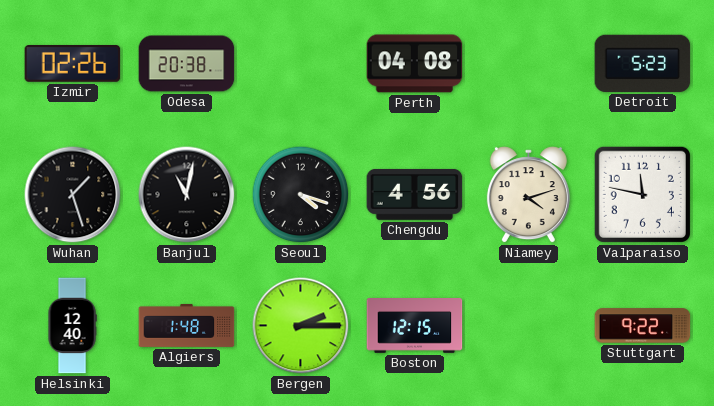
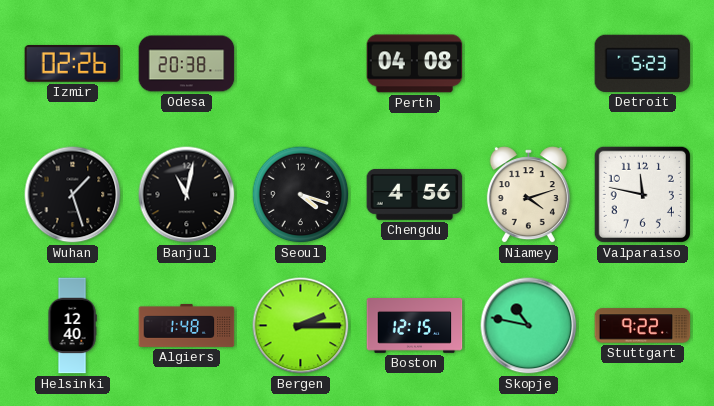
Skopje: none -> 10:47 (529, 326)
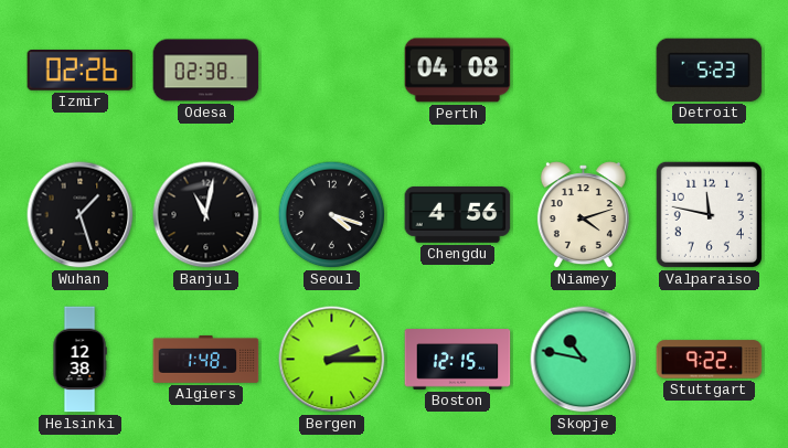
Odesa: 20:38 -> 02:38 (206, 71)
Helsinki: 12:40 -> 12:38 (79, 360)
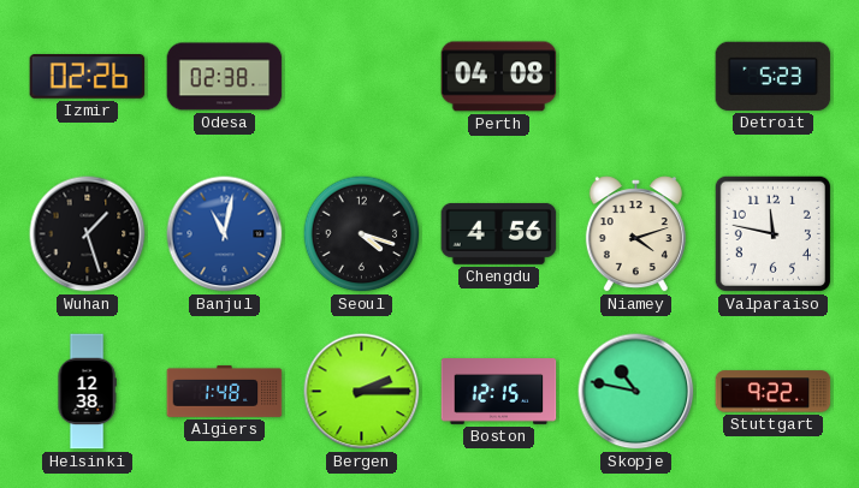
Banjul dial: black -> blue (225, 234)
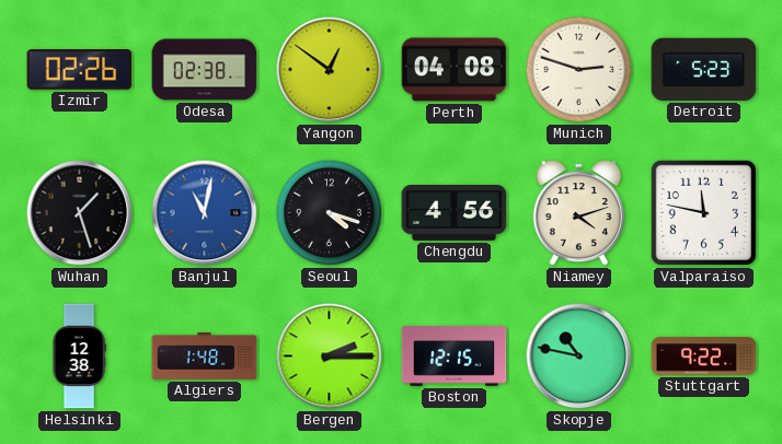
Yangon: none -> 12:51 (330, 70)
Munich: none -> 2:48 (579, 70)
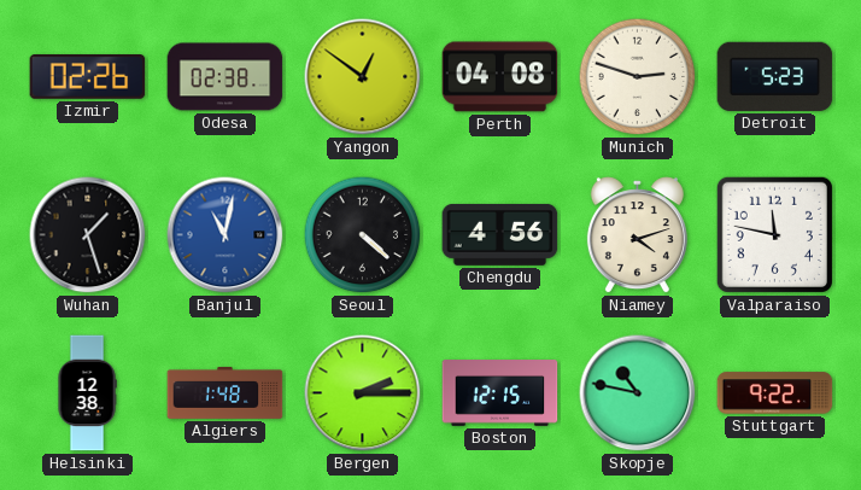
Seoul: 4:18 -> 4:22 (363, 235)
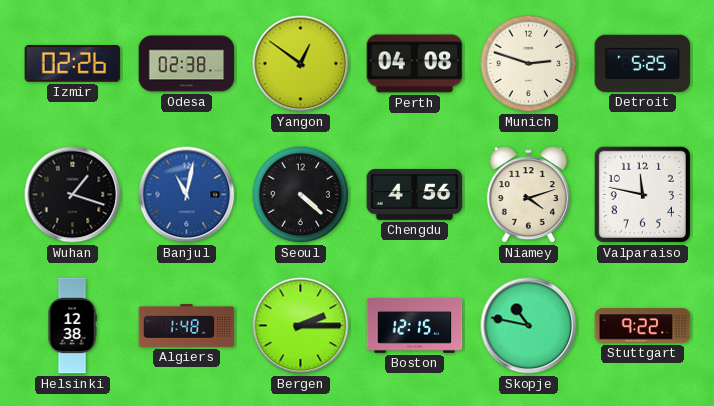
Detroit: 5:23 -> 5:25 (643, 63)
Wuhan: 1:27 -> 1:18 (73, 195)
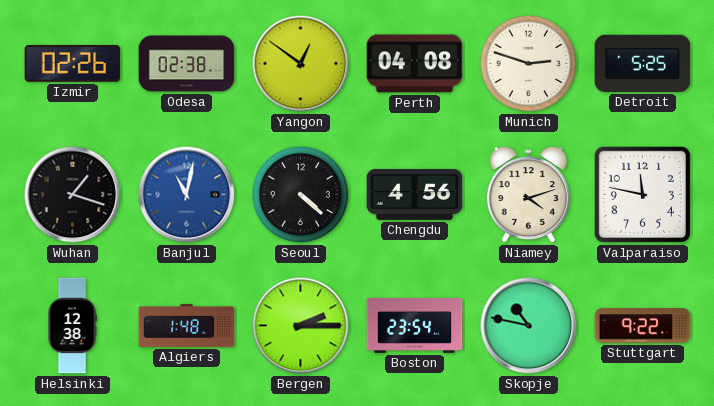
Boston: 12:15 -> 23:54 (415, 326)
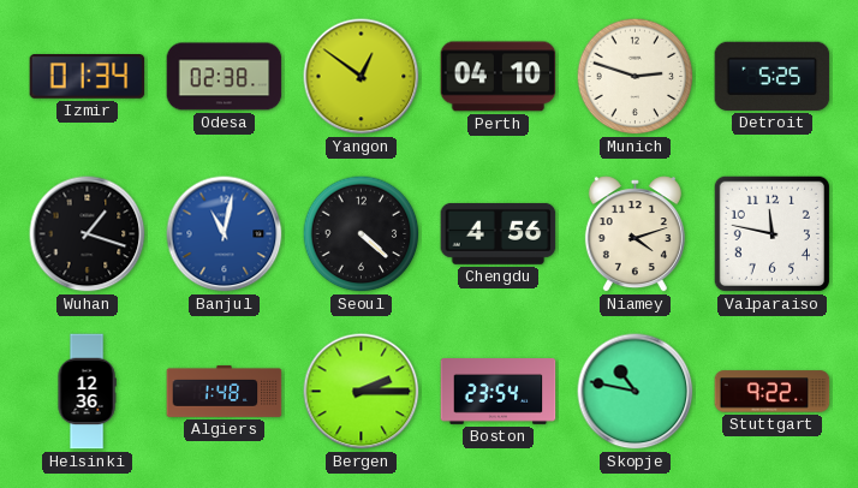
Izmir: 02:26 -> 01:34 (88, 77)
Perth: 04:08 -> 04:10 (499, 77)
Helsinki: 12:38 -> 12:36 (87, 392)
